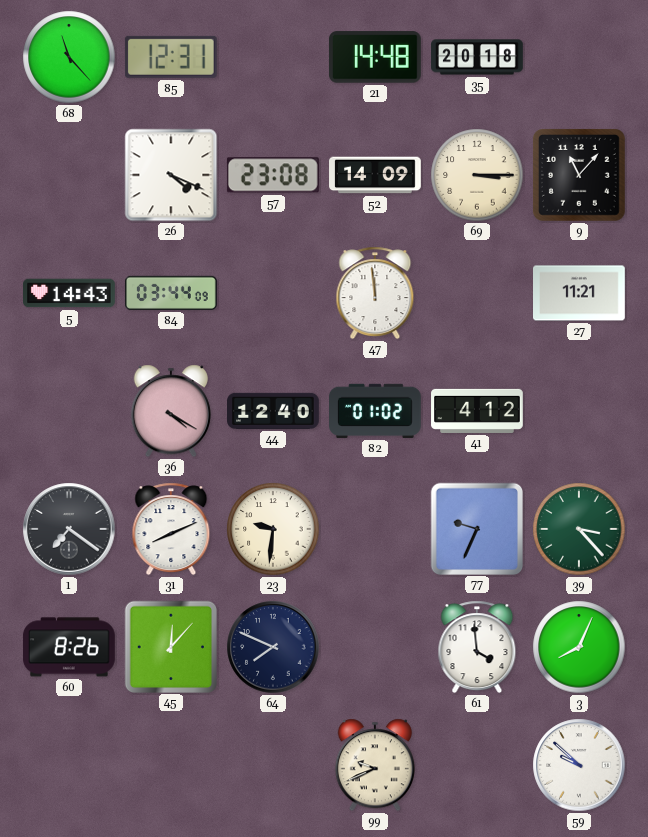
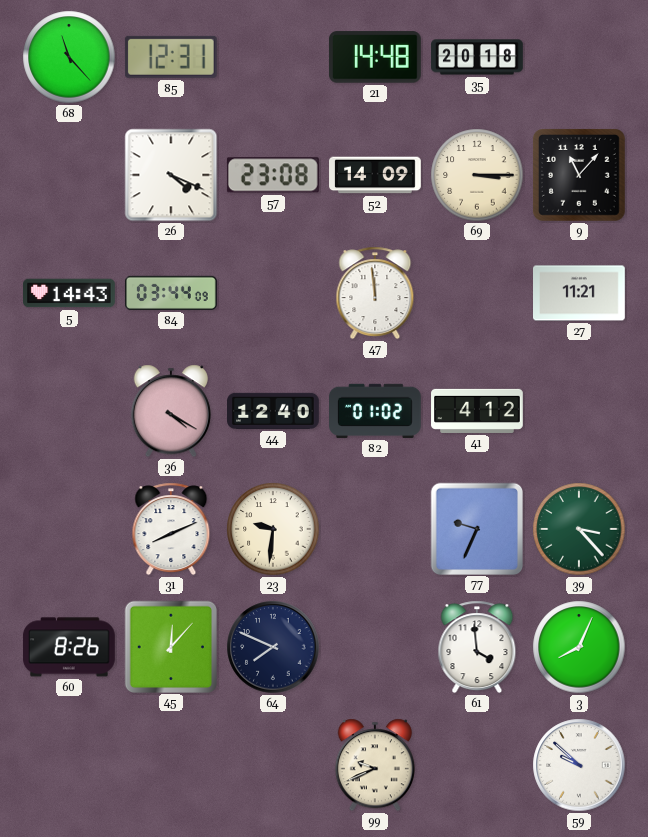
1: 7:21 -> none (69, 529)
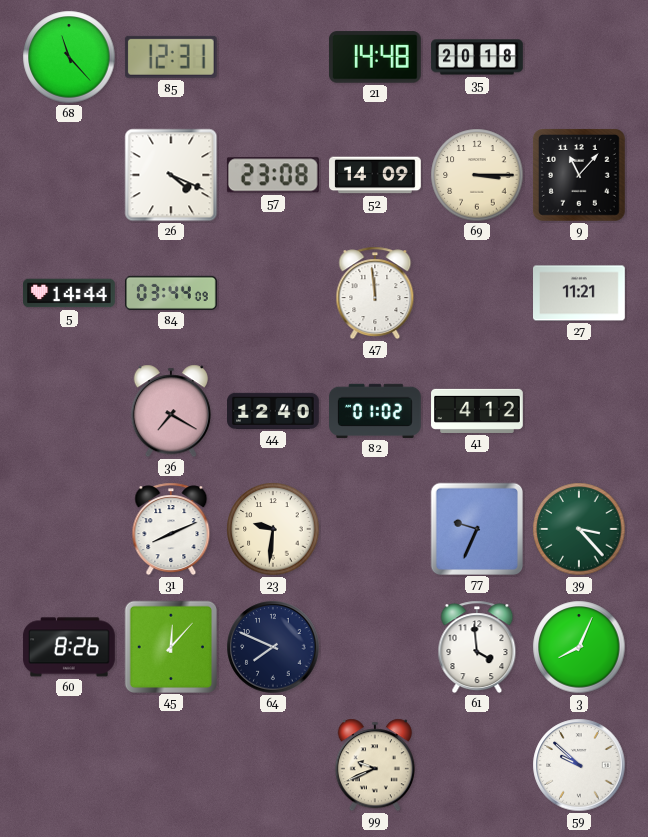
5: 14:43 -> 14:44 (70, 293)
36: 4:20 -> 7:20 (171, 411)
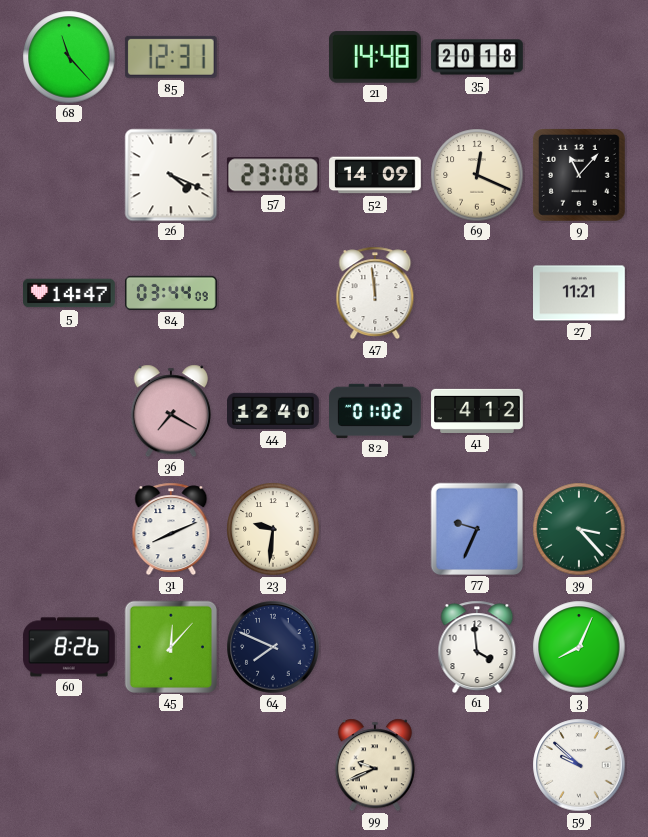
69: 3:15 -> 12:19 (477, 175)
5: 14:44 -> 14:47 (70, 293)
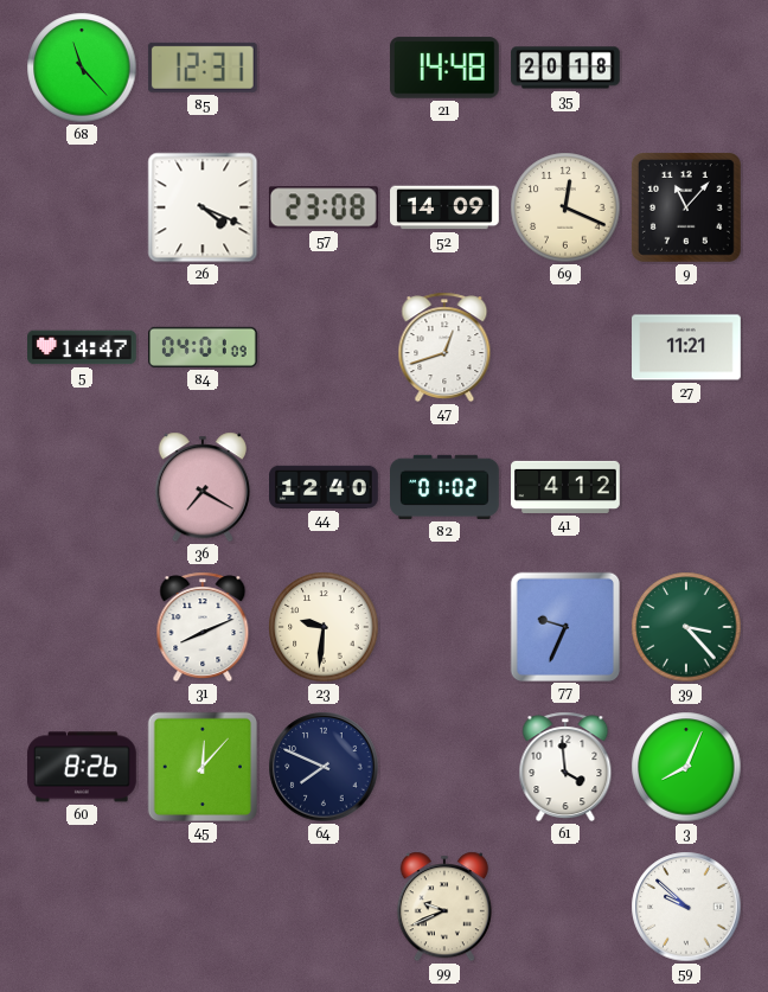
84: 03:44 -> 04:01 (204, 347)
47: 11:59 -> 12:42 (444, 347)
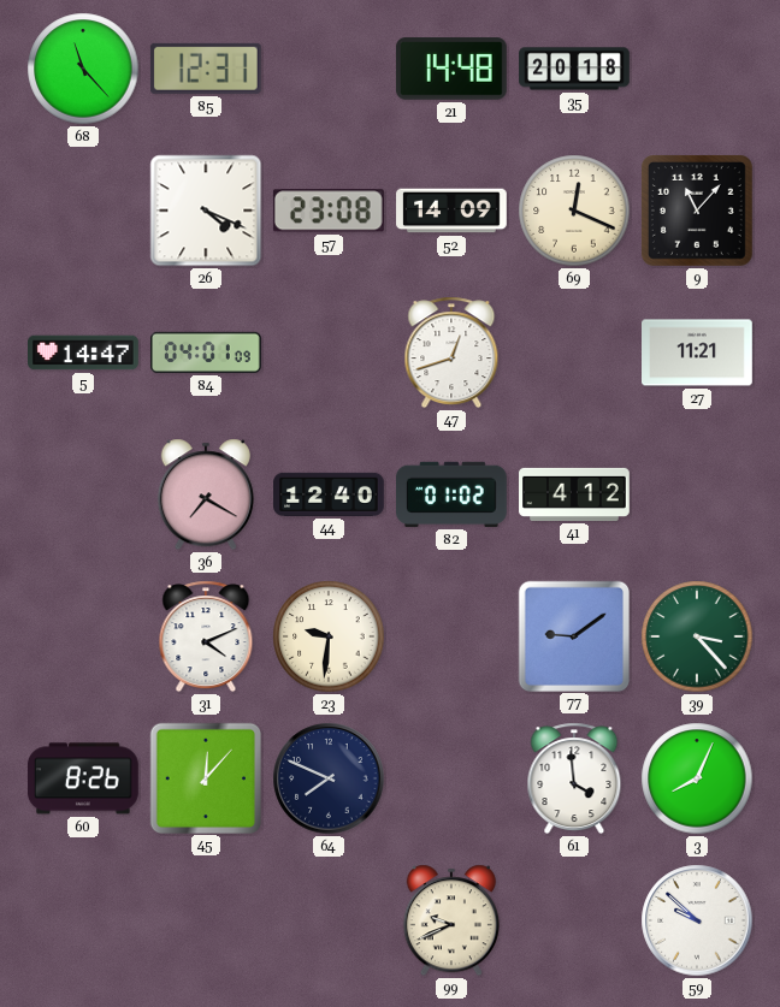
31: 8:11 -> 4:11 (206, 636)
77: 9:34 -> 9:09 (573, 635)
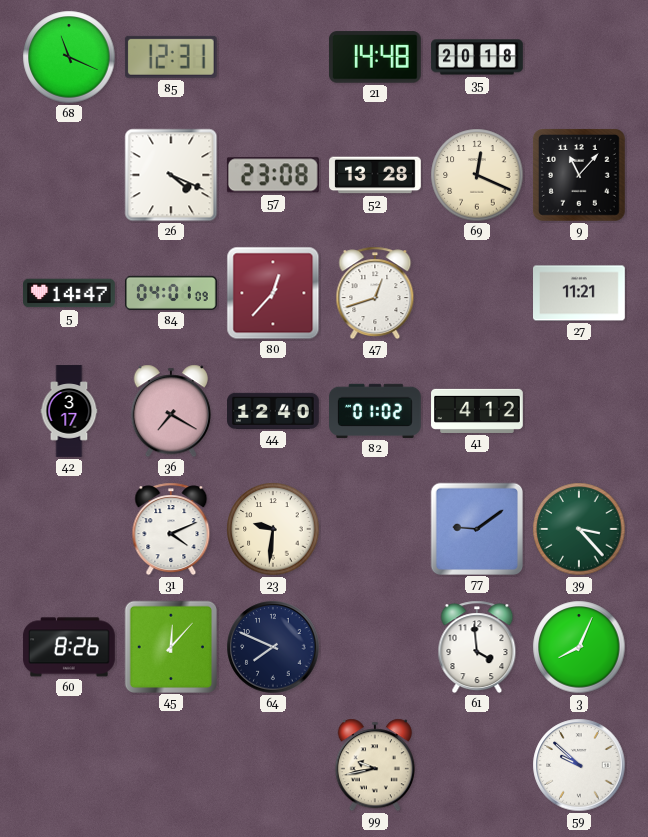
68: 11:23 -> 11:19 (69, 57)
52: 14:09 -> 13:28 (375, 175)
80: none -> 12:37 (273, 293)
42: none -> 3:17 (69, 411)
99: 9:41 -> 9:43 (375, 765)
